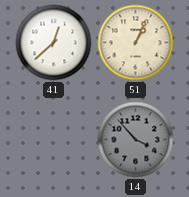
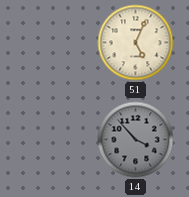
41: 12:38 -> none (54, 43)
51: 1:04 -> 5:04 (136, 43)
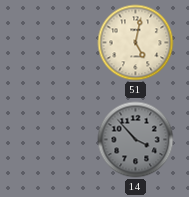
51: 5:04 -> 5:02 (136, 43)
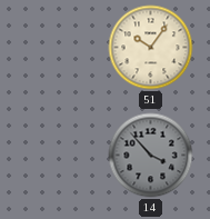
51: 5:02 -> 10:06 (151, 48)
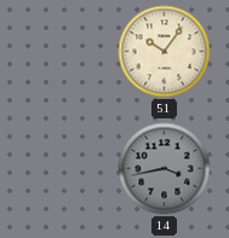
14: 3:53 -> 3:43 (165, 169)
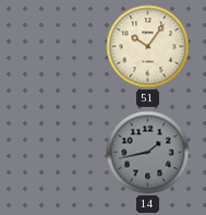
14: 3:43 -> 1:43 (148, 153)
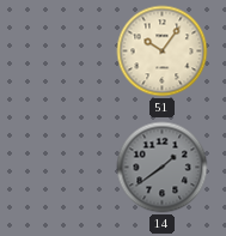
14: 1:43 -> 1:39 (163, 168)
